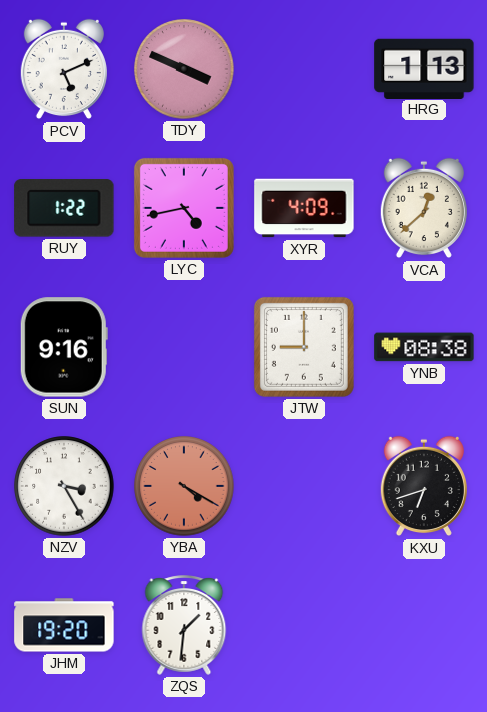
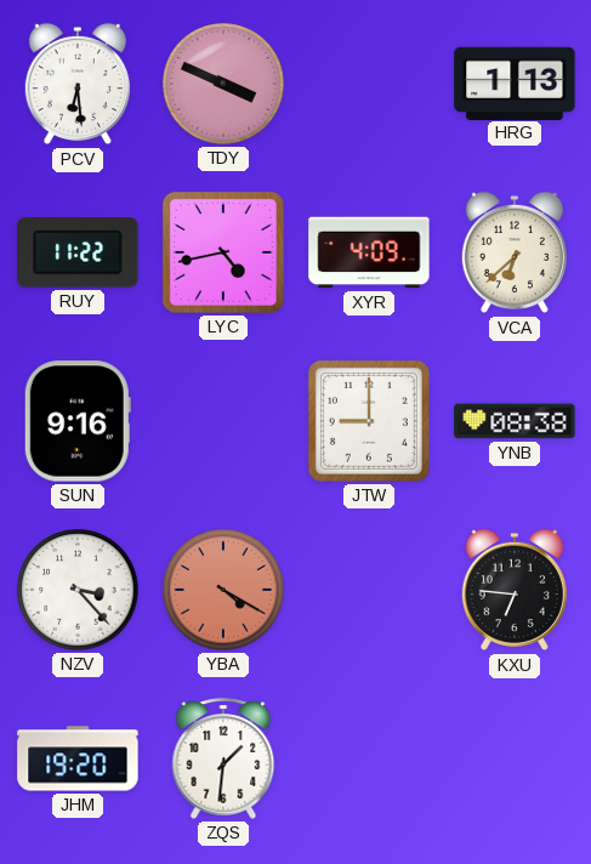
PCV: 5:11 -> 6:29 (78, 84)
RUY: 1:22 -> 11:22 (78, 252)
VCA: 12:38 -> 6:38 (515, 252)
NZV: 3:25 -> 3:23 (78, 590)
KXU: 6:42 -> 6:46 (515, 590)
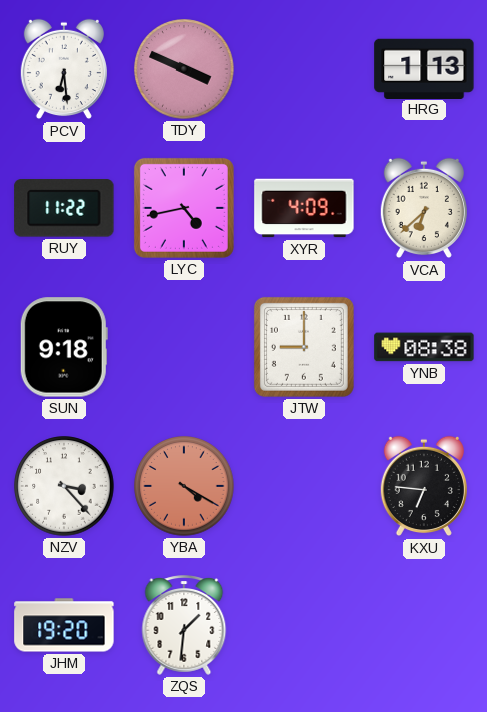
SUN: 9:16 -> 9:18 (64, 347)
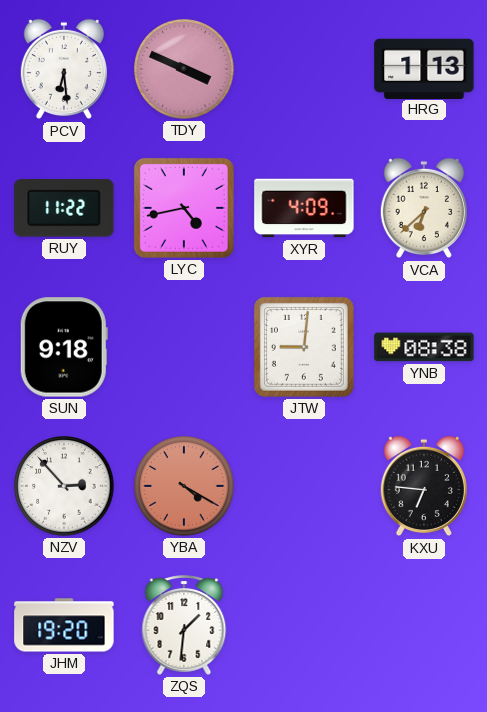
JTW: 9:00 -> 9:01 (304, 347)
NZV: 3:23 -> 2:53 (64, 486)
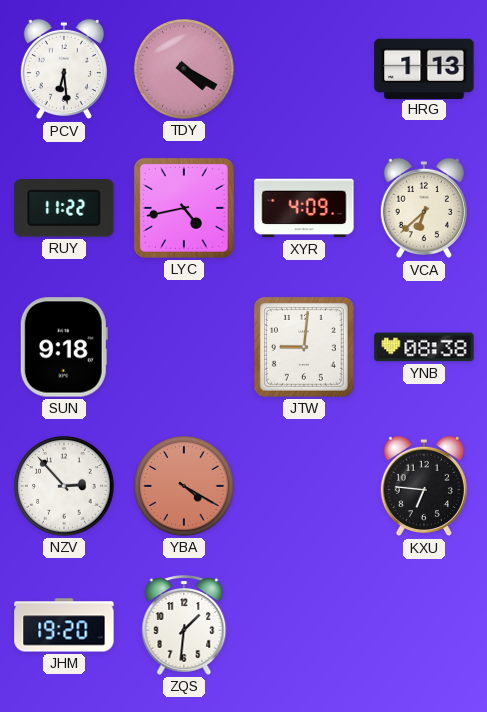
TDY: 3:49 -> 4:20 (184, 69)
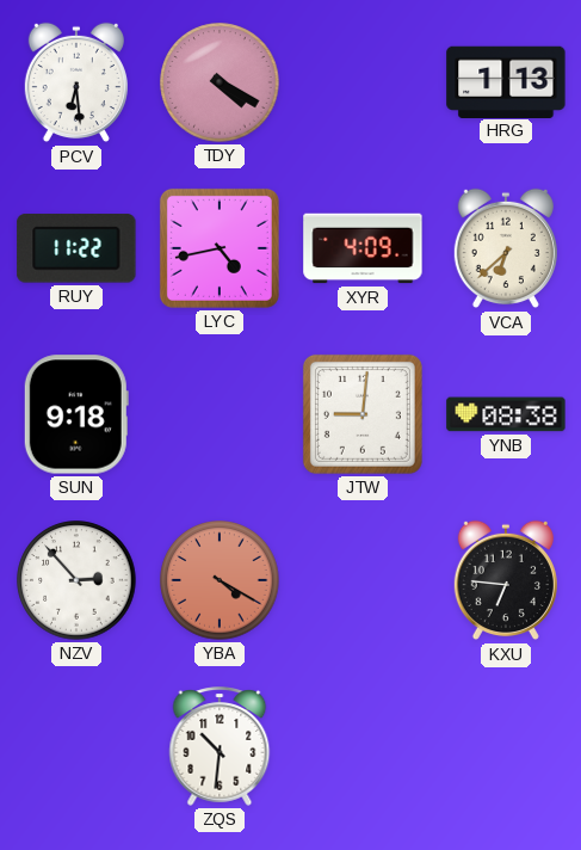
JHM: 19:20 -> none (64, 625)
ZQS: 1:31 -> 10:31 (220, 746)
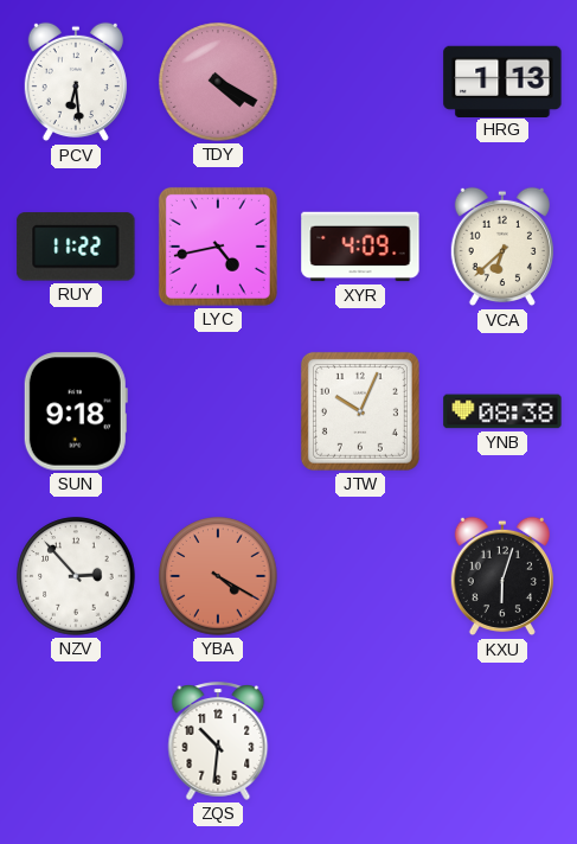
JTW: 9:01 -> 10:04 (360, 411)
KXU: 6:46 -> 6:03 (502, 576)
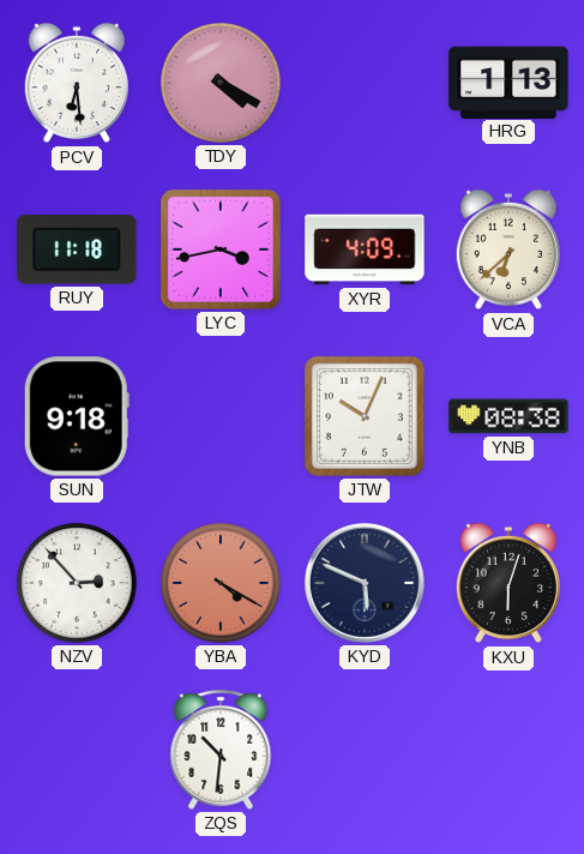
RUY: 11:22 -> 11:18 (77, 249)
LYC: 4:43 -> 3:43 (221, 249)
KYD: none -> 5:49 (365, 583)
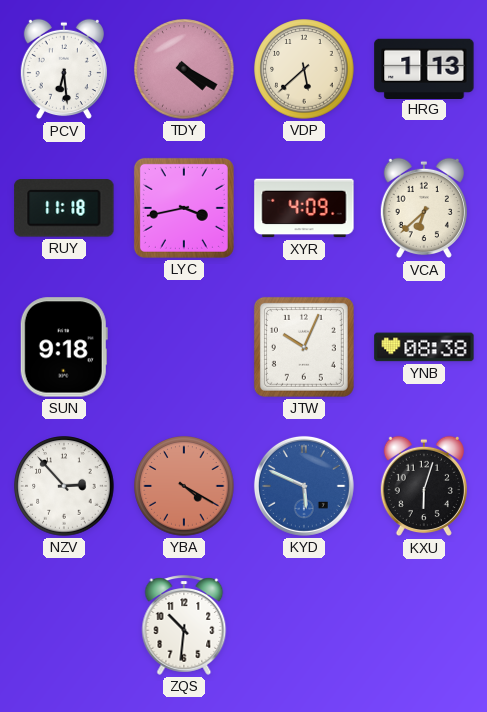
VDP: none -> 5:38 (304, 69)
KYD dial: navy -> blue (304, 486)
